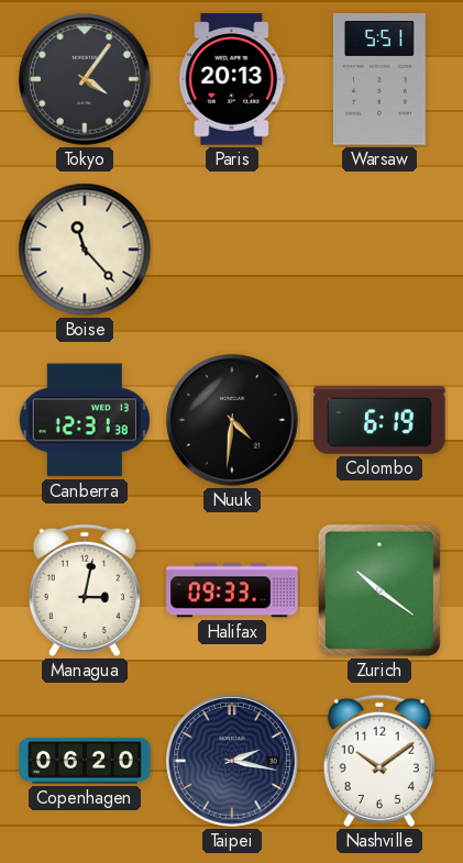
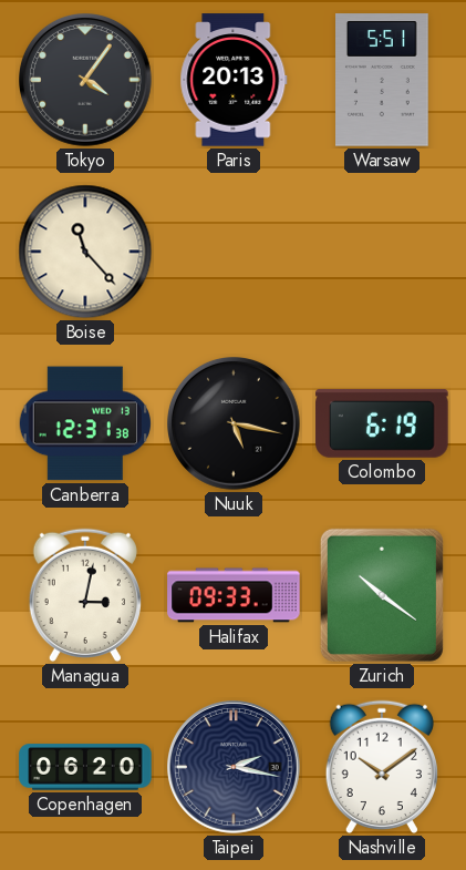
Nuuk: 4:31 -> 5:17 (235, 424)
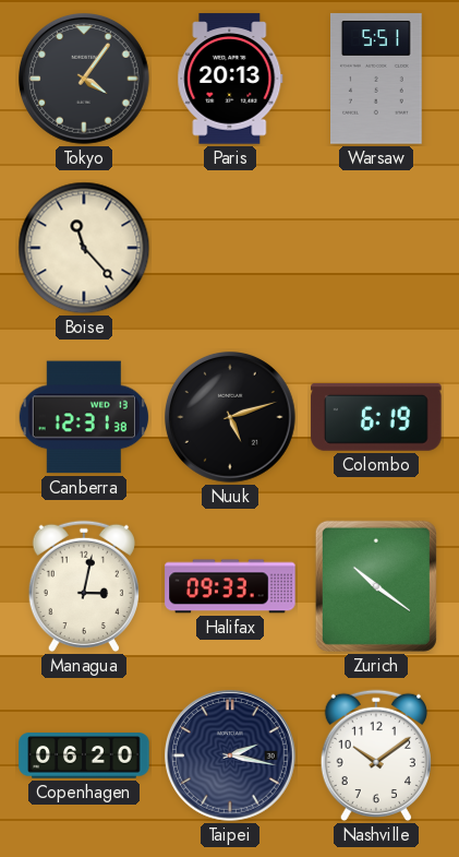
Nuuk: 5:17 -> 5:12 (231, 418)
